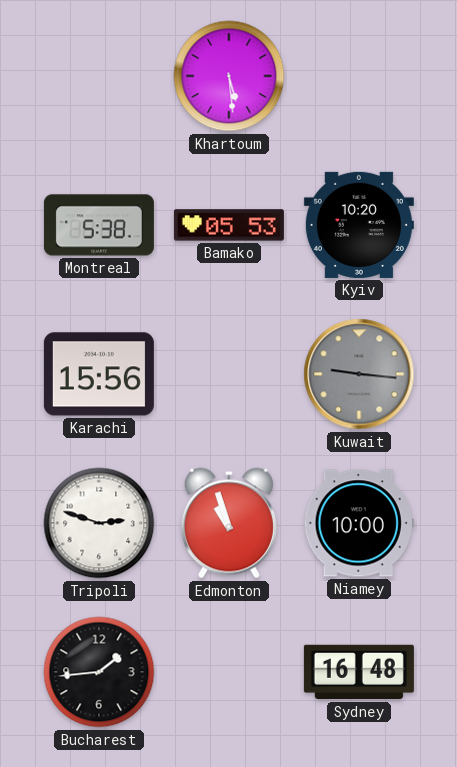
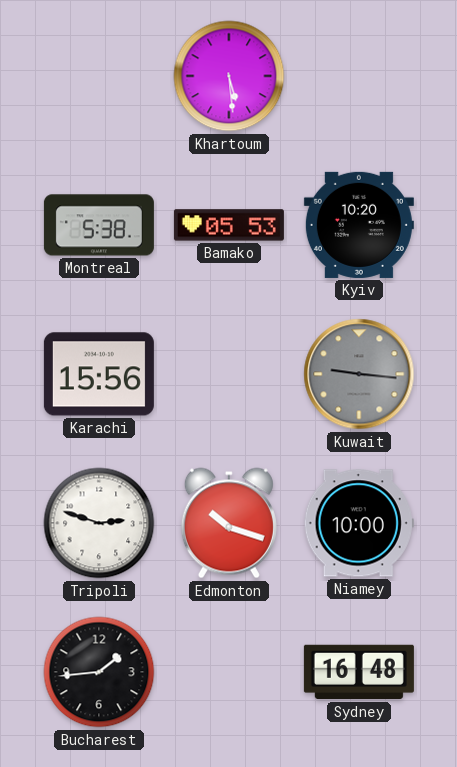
Edmonton: 10:57 -> 10:18 (229, 523)
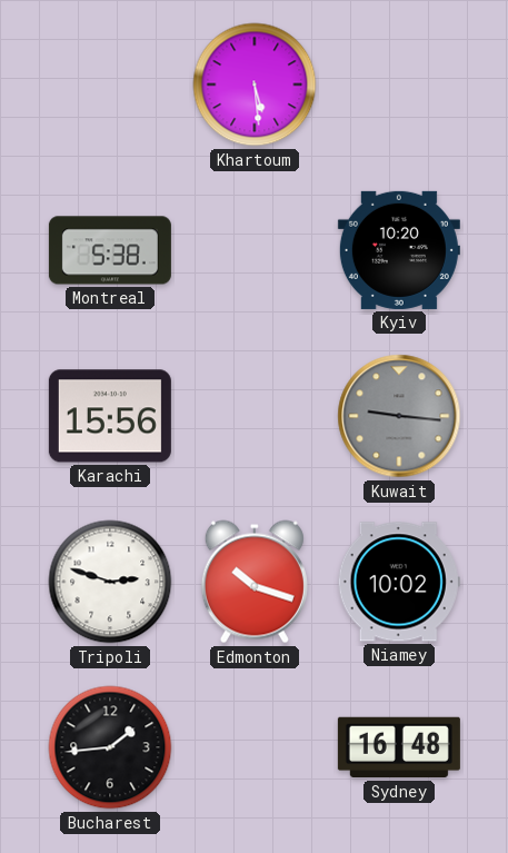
Bamako: 05:53 -> none (229, 225)
Niamey: 10:00 -> 10:02 (399, 582)
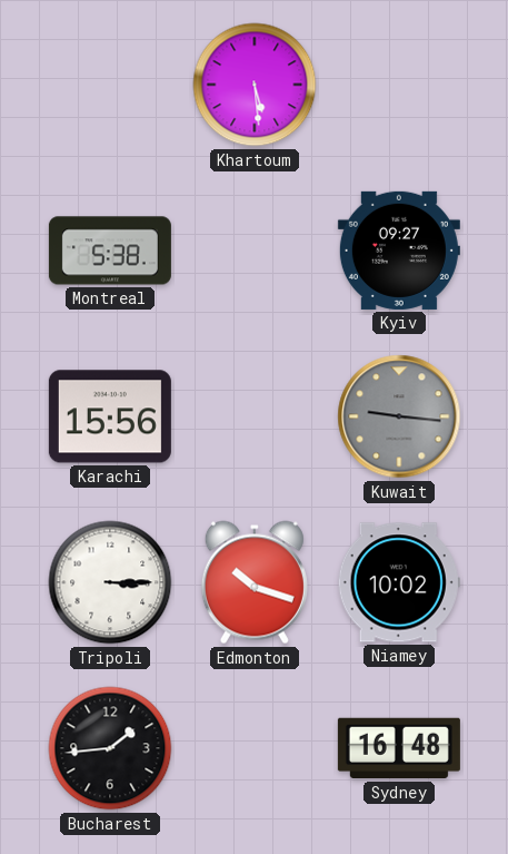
Kyiv: 10:20 -> 09:27 (399, 251)
Tripoli: 2:48 -> 3:15 (110, 582)
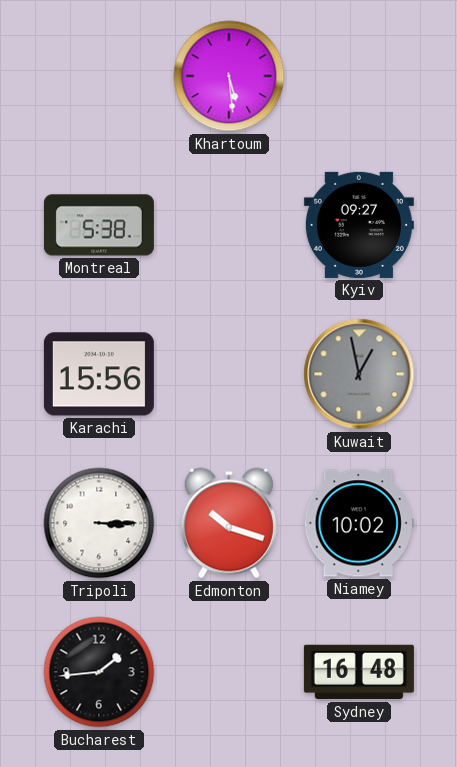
Kuwait: 9:16 -> 12:58 (359, 374)
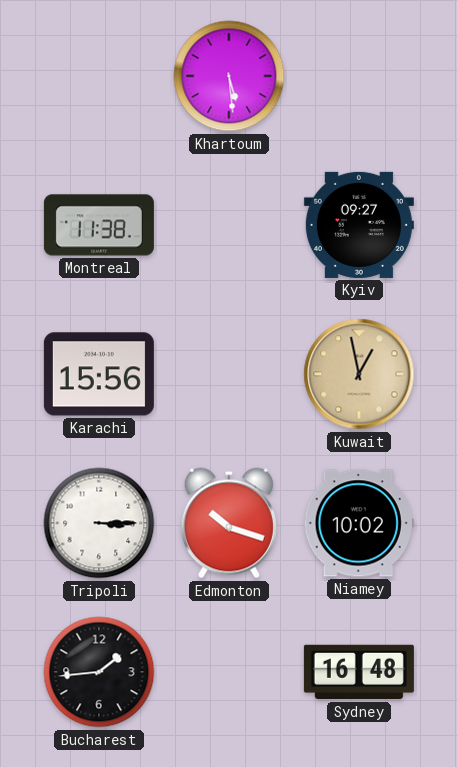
Montreal: 5:38 -> 11:38 (99, 225)
Kuwait dial: grey -> champagne (359, 374)
